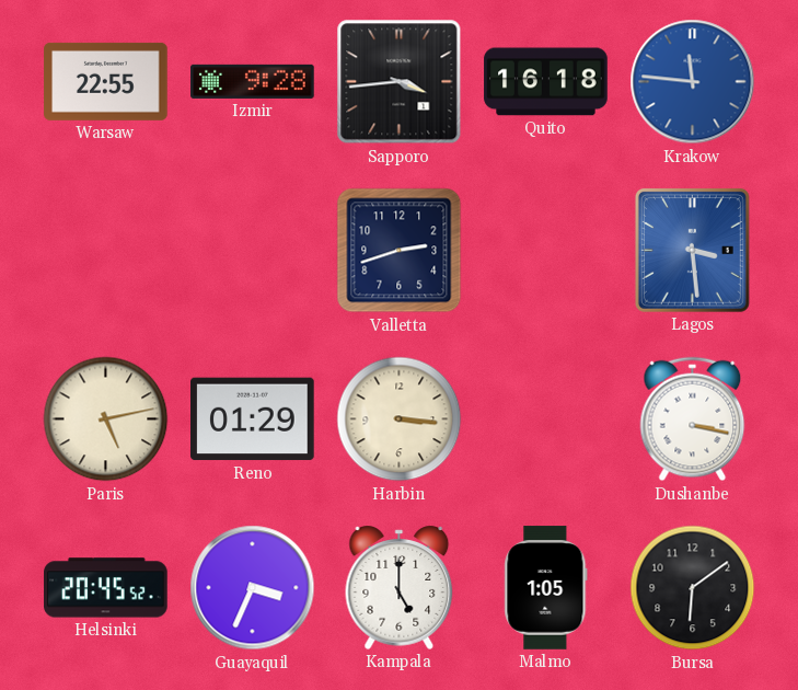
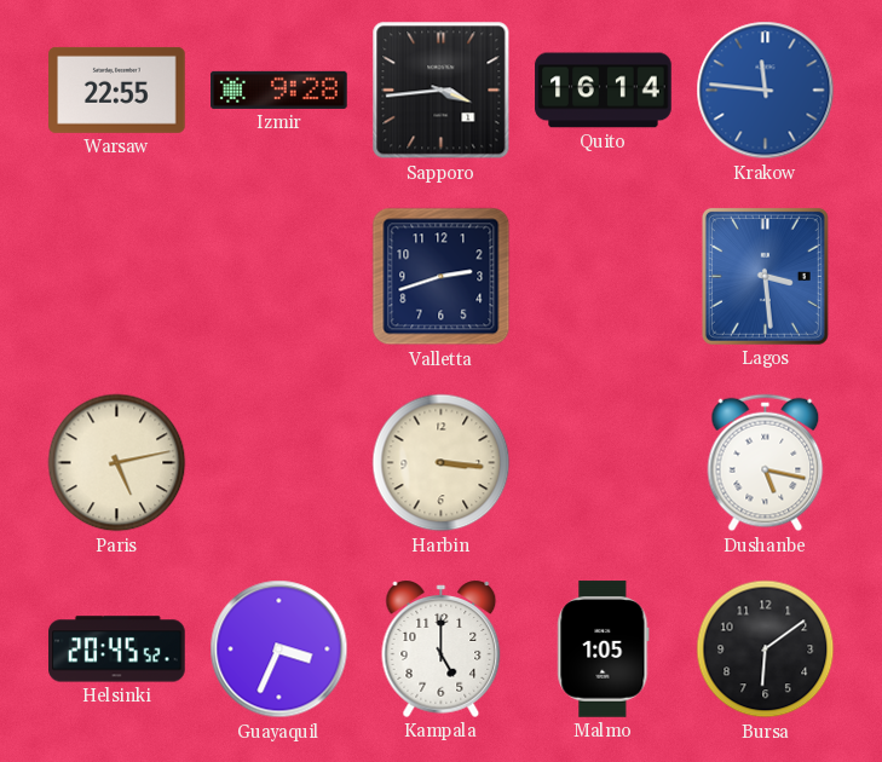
Quito: 16:18 -> 16:14 (604, 91)
Reno: 01:29 -> none (253, 419)
Dushanbe: 3:17 -> 5:17 (766, 463)
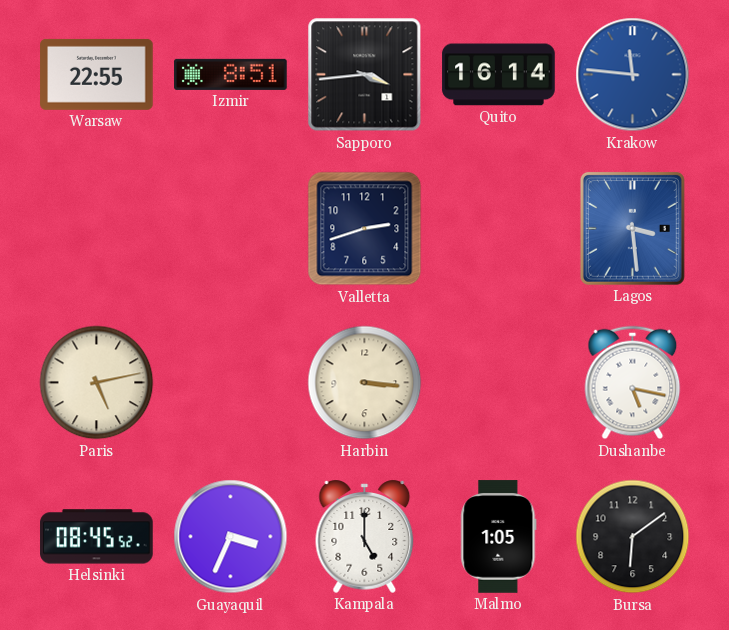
Izmir: 9:28 -> 8:51 (231, 74)
Helsinki: 20:45 -> 08:45 (97, 537)
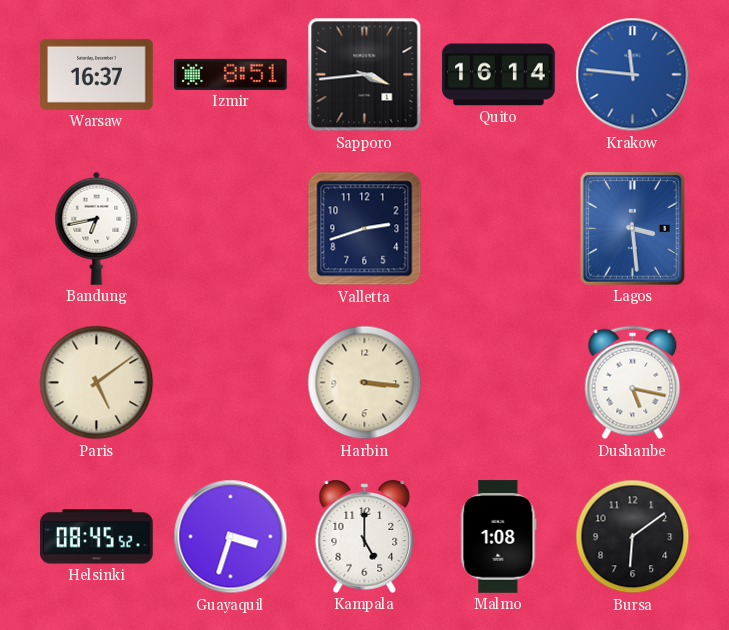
Warsaw: 22:55 -> 16:37 (97, 74)
Bandung: none -> 6:43 (97, 228)
Paris: 5:13 -> 5:09 (97, 383)
Guayaquil: 3:34 -> 3:33 (231, 537)
Malmo: 1:05 -> 1:08 (499, 537)
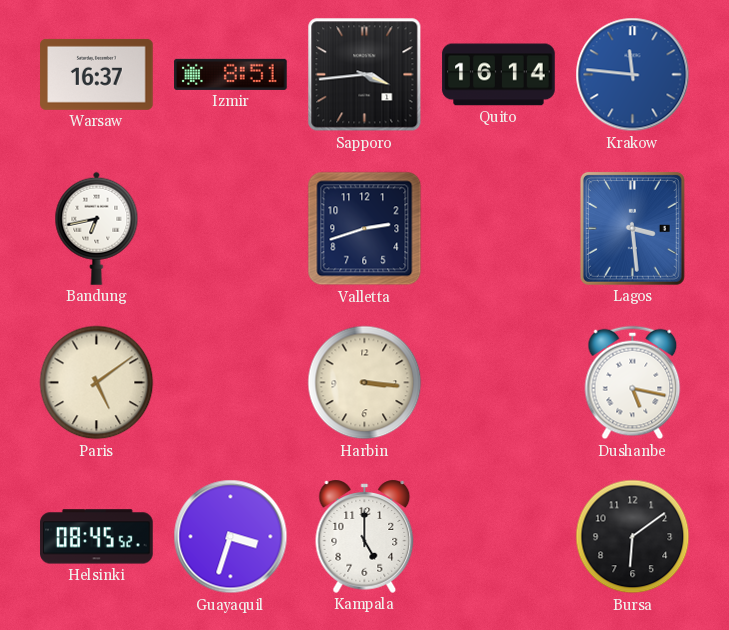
Malmo: 1:08 -> none (499, 537)
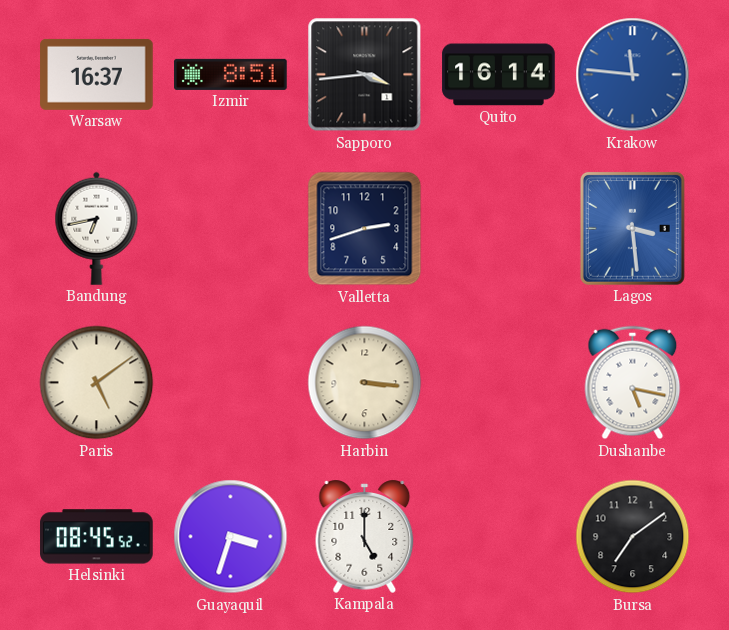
Bursa: 6:09 -> 7:09 (633, 537)
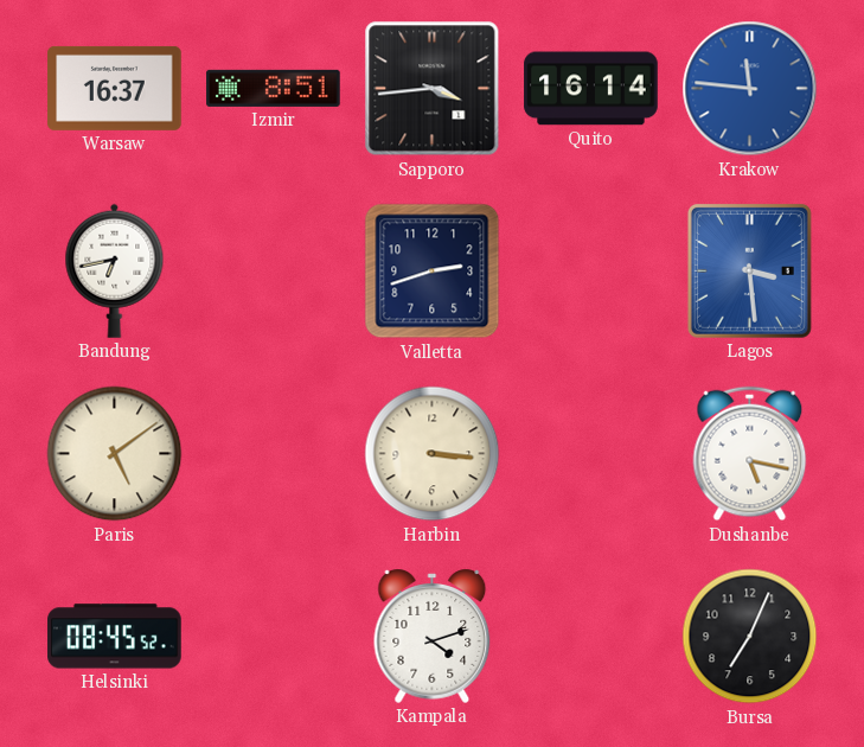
Guayaquil: 3:33 -> none (231, 537)
Kampala: 5:00 -> 4:12 (433, 636)
Bursa: 7:09 -> 7:04 (750, 637)
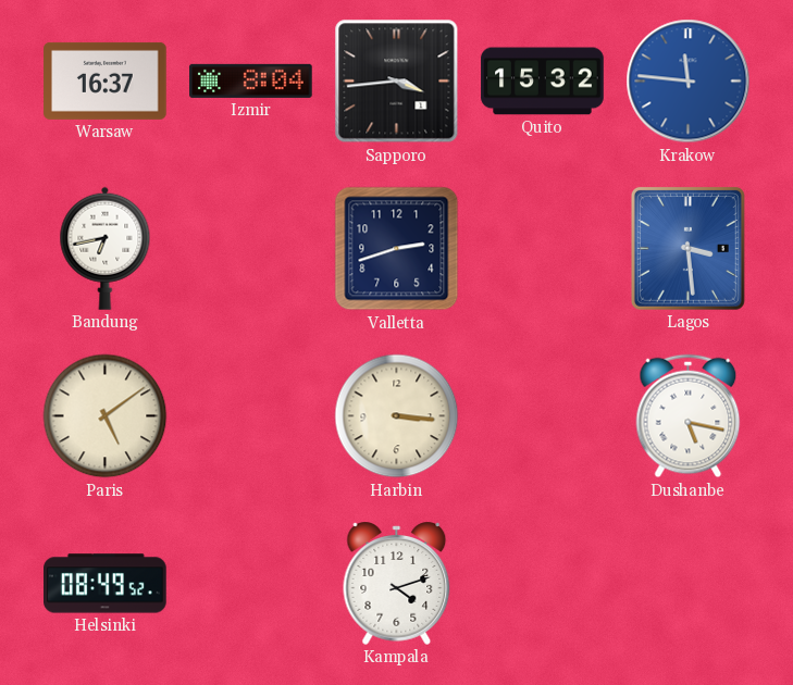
Izmir: 8:51 -> 8:04 (251, 80)
Quito: 16:14 -> 15:32 (543, 82)
Helsinki: 08:45 -> 08:49 (106, 584)
Bursa: 7:04 -> none (750, 637)
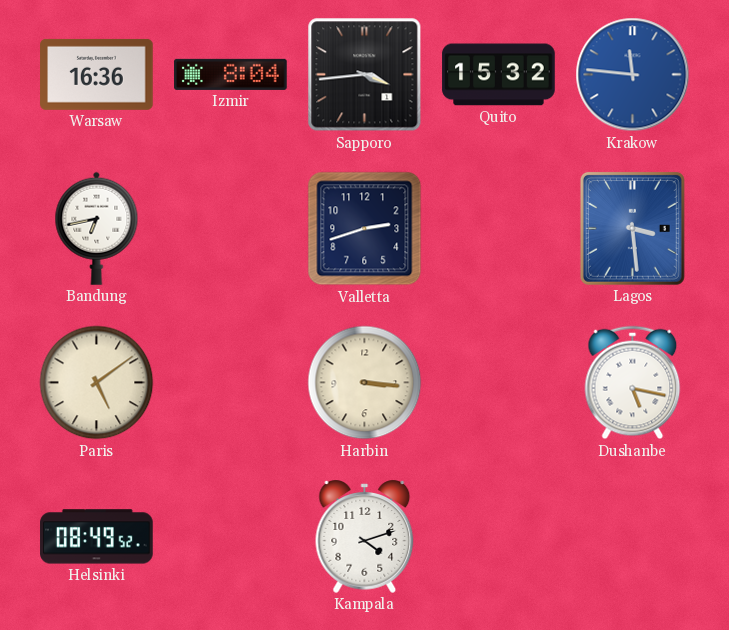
Warsaw: 16:37 -> 16:36 (97, 74)
